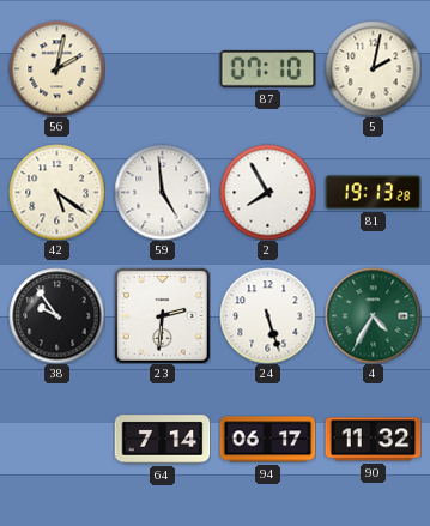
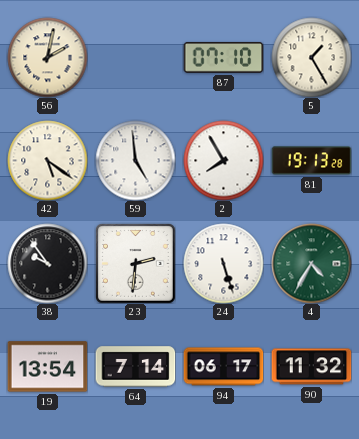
5: 2:02 -> 1:25 (311, 57)
19: none -> 13:54 (47, 367)
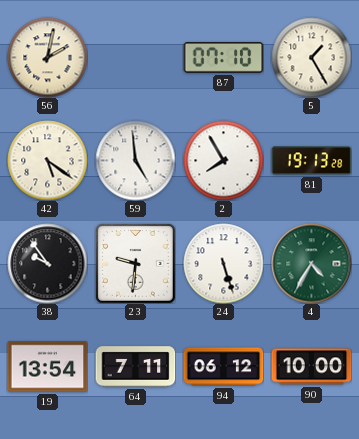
23: 2:31 -> 9:31 (135, 263)
64: 7:14 -> 7:11 (135, 367)
94: 06:17 -> 06:12 (223, 367)
90: 11:32 -> 10:00 (311, 367)
